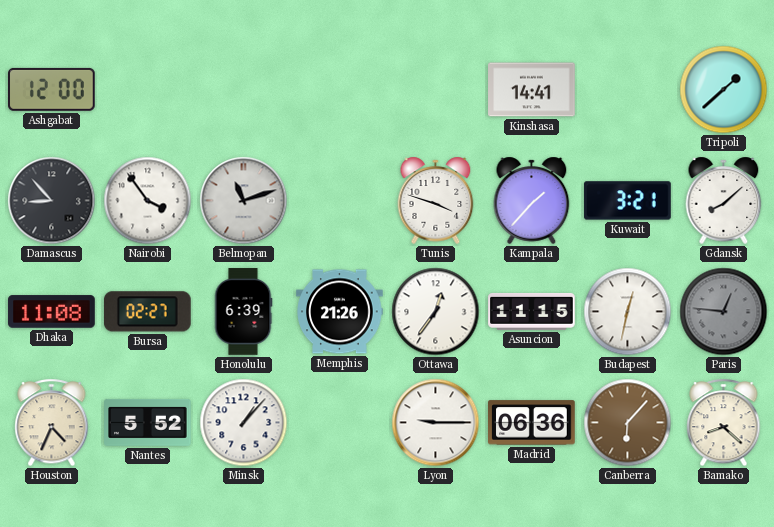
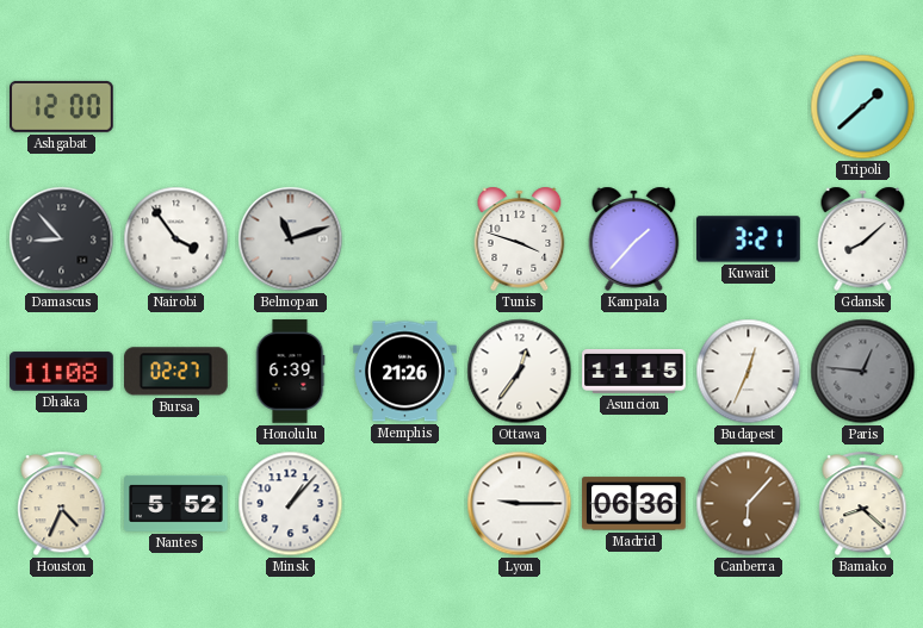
Kinshasa: 14:41 -> none (532, 90)
Budapest: 12:32 -> 12:34 (749, 372)
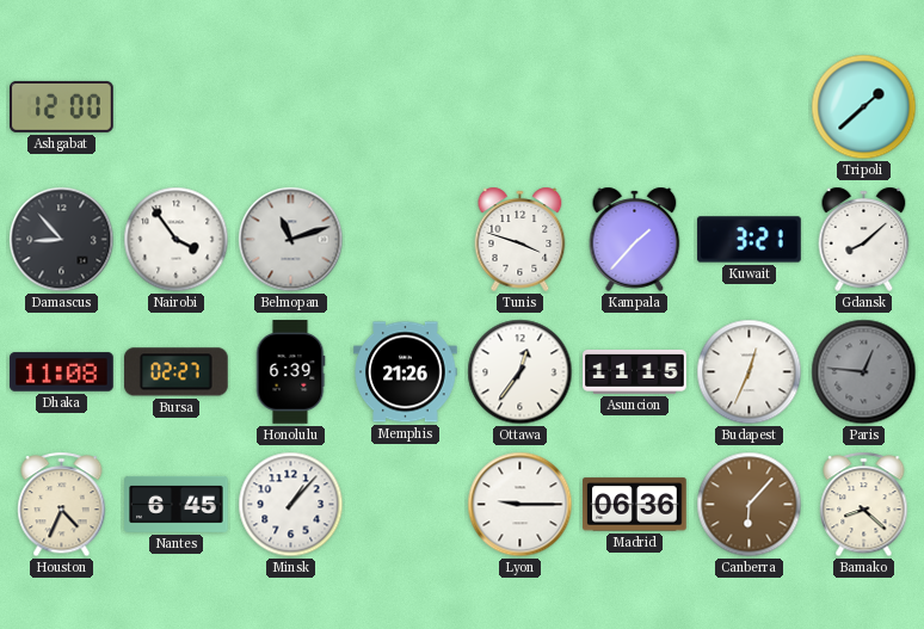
Nantes: 5:52 -> 6:45 (177, 504)
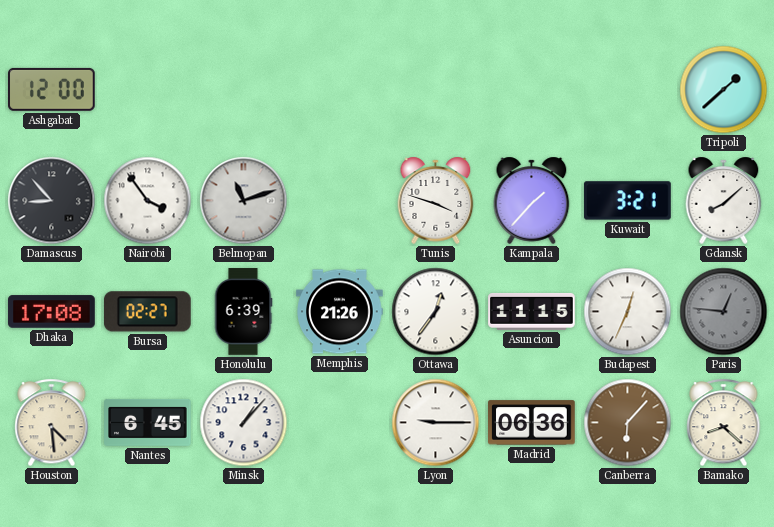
Dhaka: 11:08 -> 17:08 (52, 312)
Houston: 4:34 -> 4:29 (52, 423)
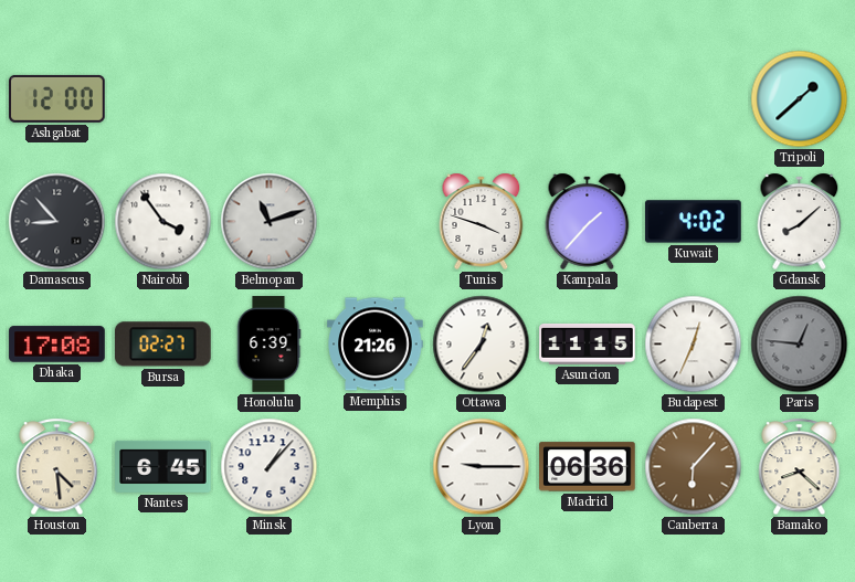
Kuwait: 3:21 -> 4:02 (694, 222)
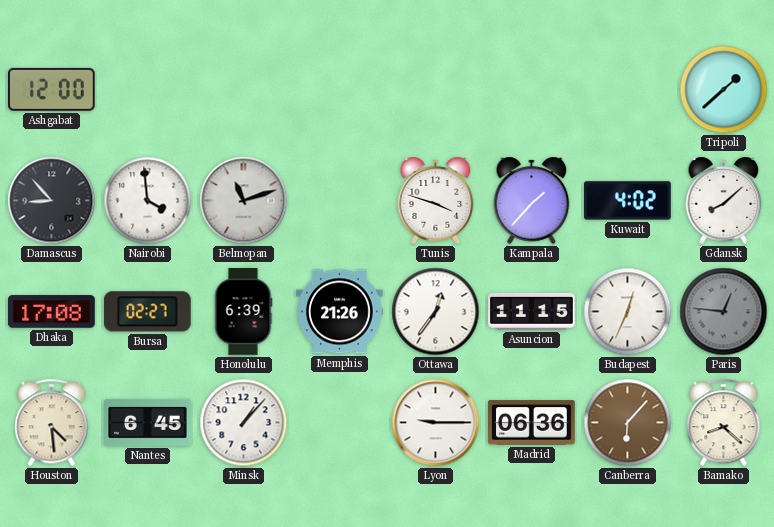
Nairobi: 3:54 -> 3:59 (148, 201)
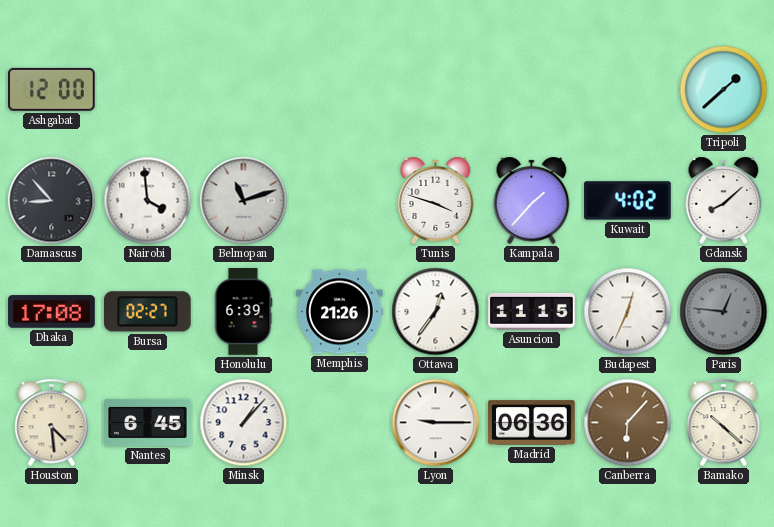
Bamako: 8:22 -> 10:22 (724, 423)
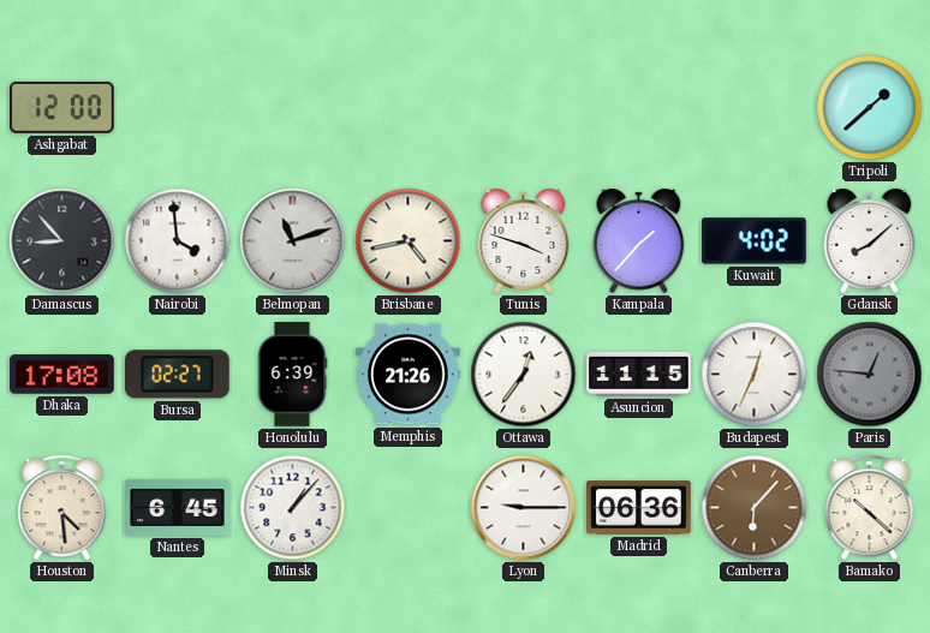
Brisbane: none -> 4:43 (409, 241)
